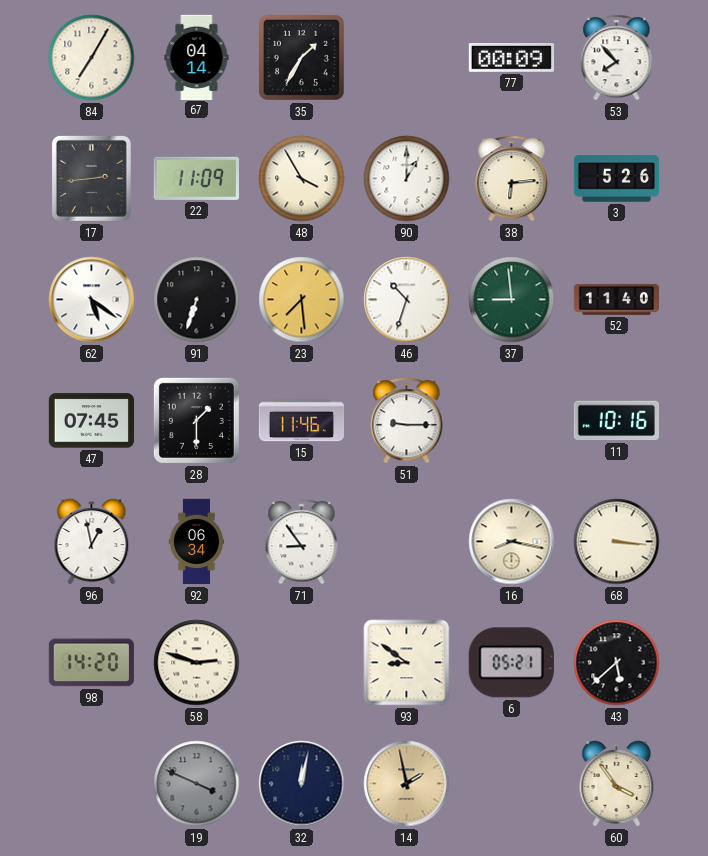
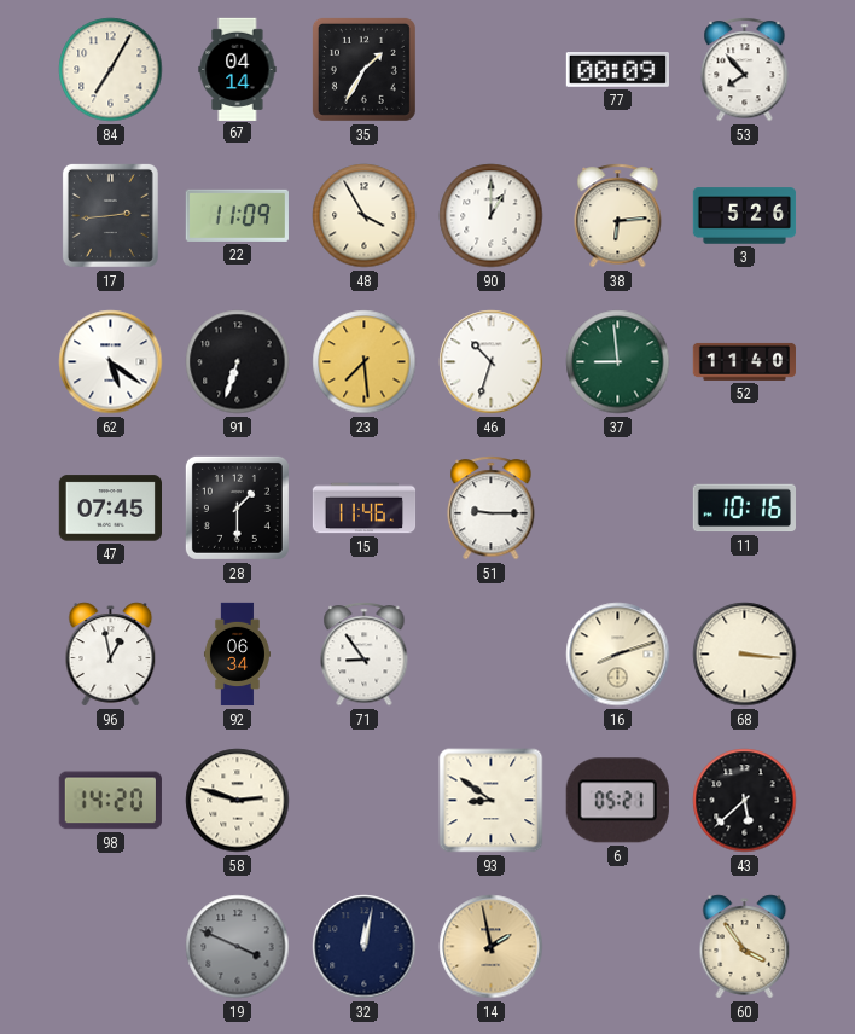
16: 8:17 -> 8:12 (618, 655)
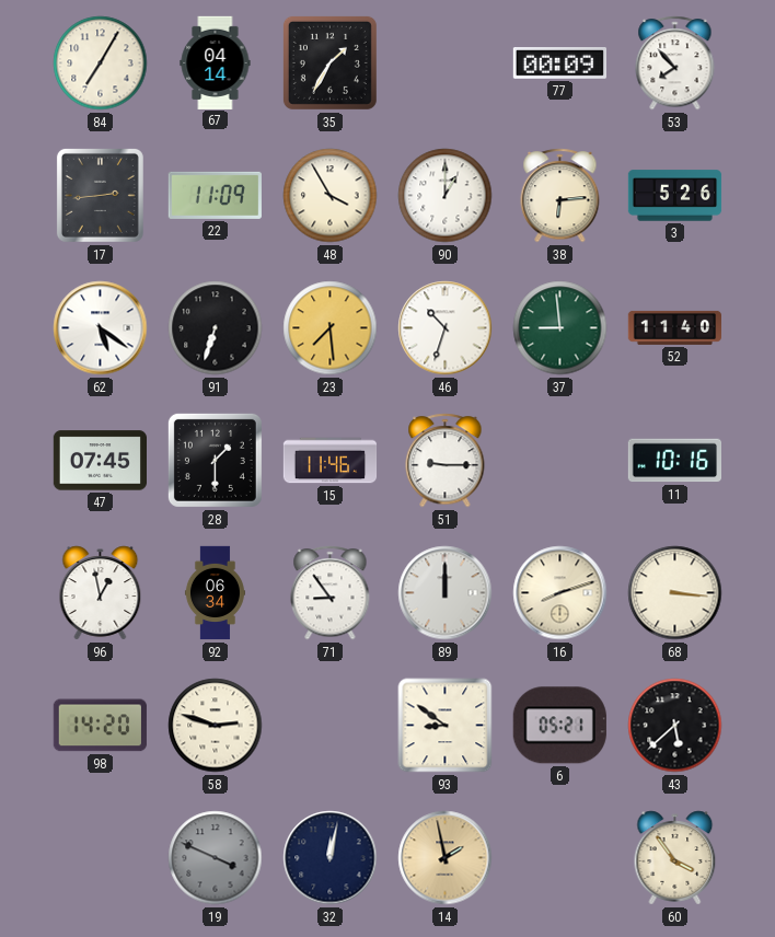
89: none -> 12:00 (446, 593)
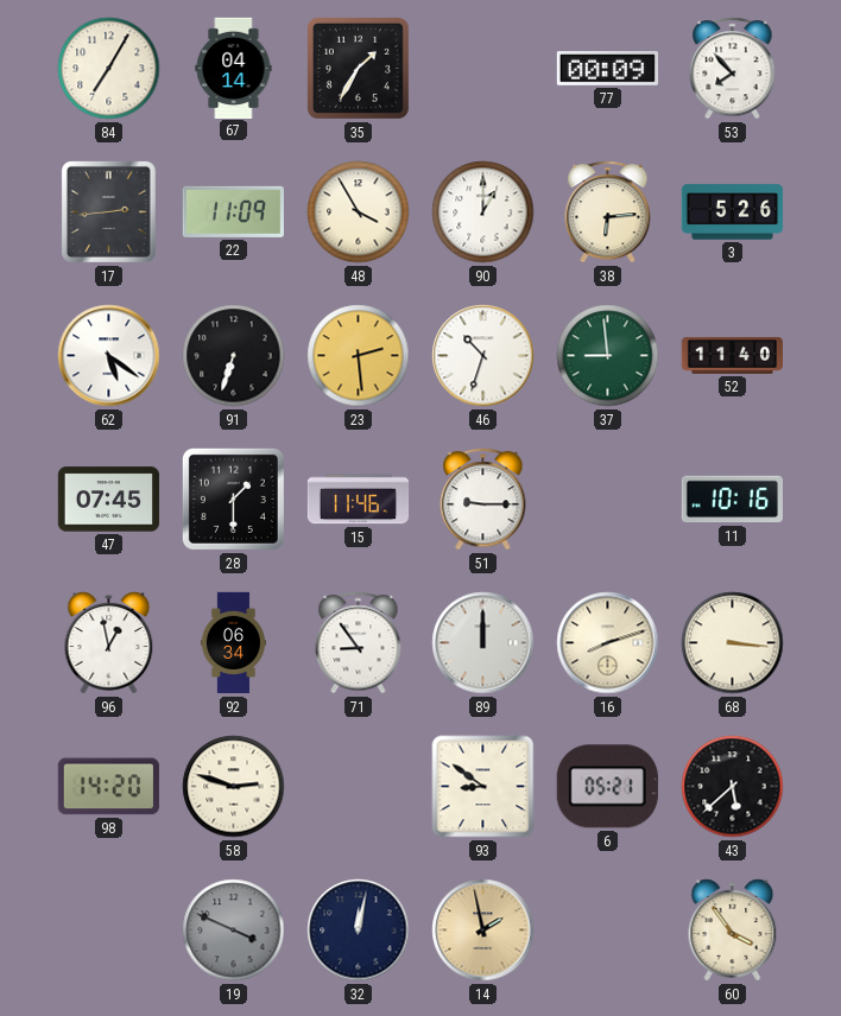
23: 7:29 -> 2:29 (359, 356)
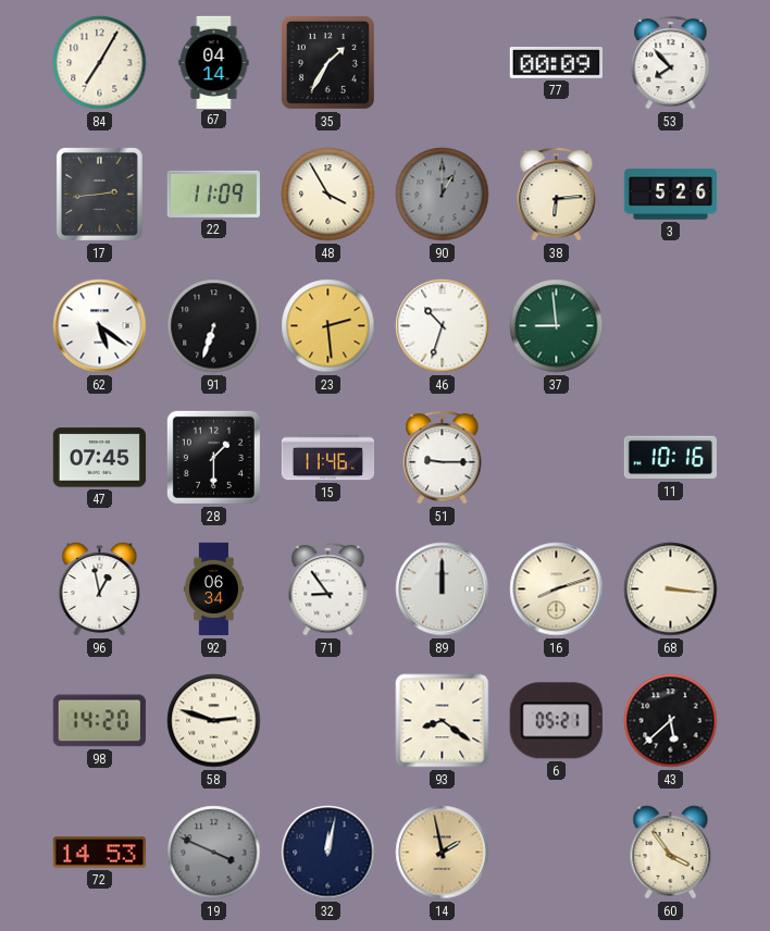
90 dial: white -> grey (443, 195)
52: 11:40 -> none (732, 355)
93: 8:51 -> 8:21 (443, 721)
72: none -> 14:53 (99, 853)
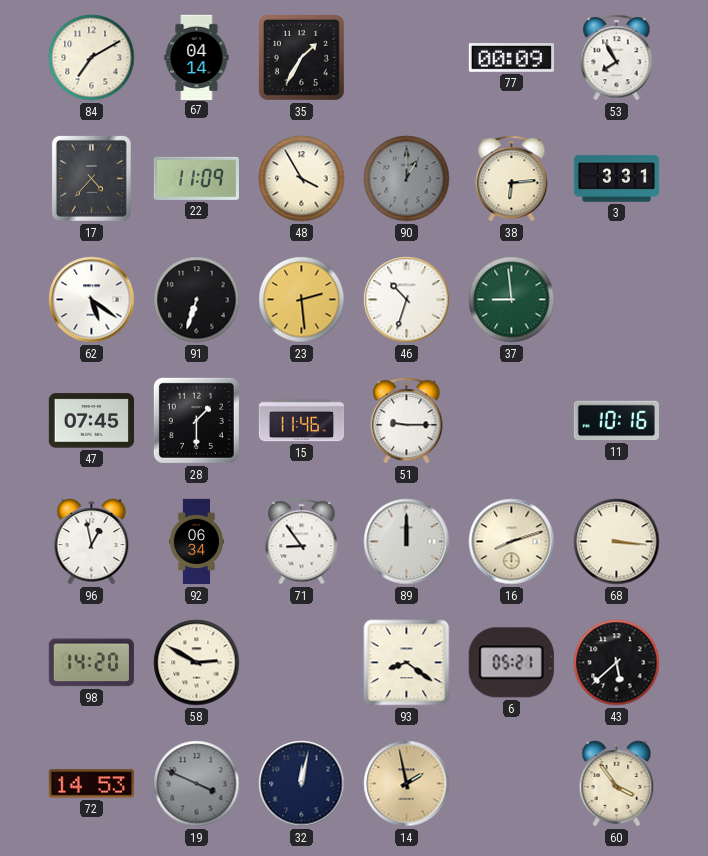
84: 7:05 -> 7:10 (92, 58)
53: 7:53 -> 7:55 (617, 58)
17: 2:44 -> 4:37 (91, 178)
3: 5:26 -> 3:31 (617, 179)
58: 2:48 -> 2:50 (197, 663)
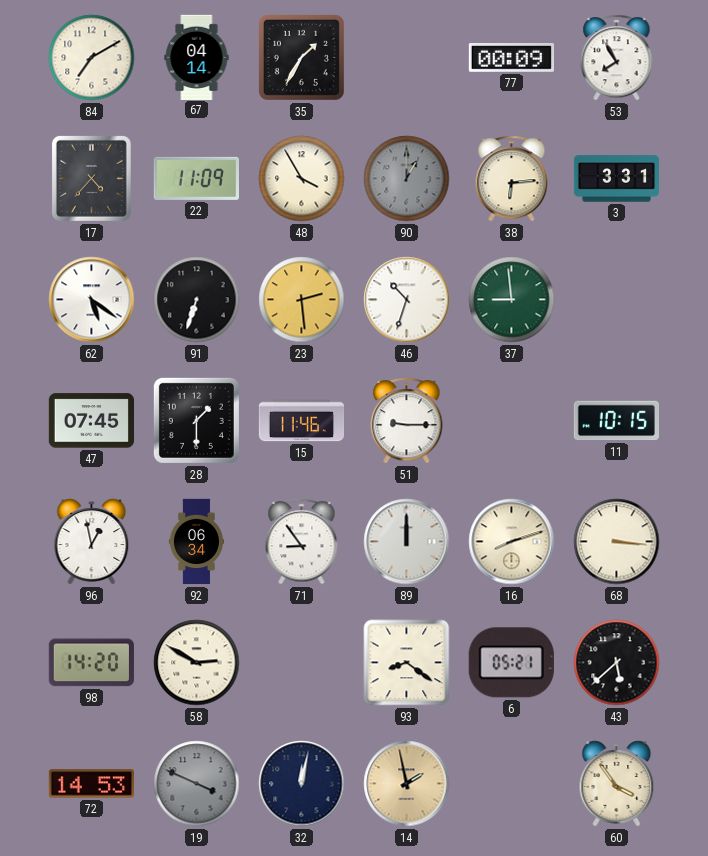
11: 10:16 -> 10:15 (616, 421)
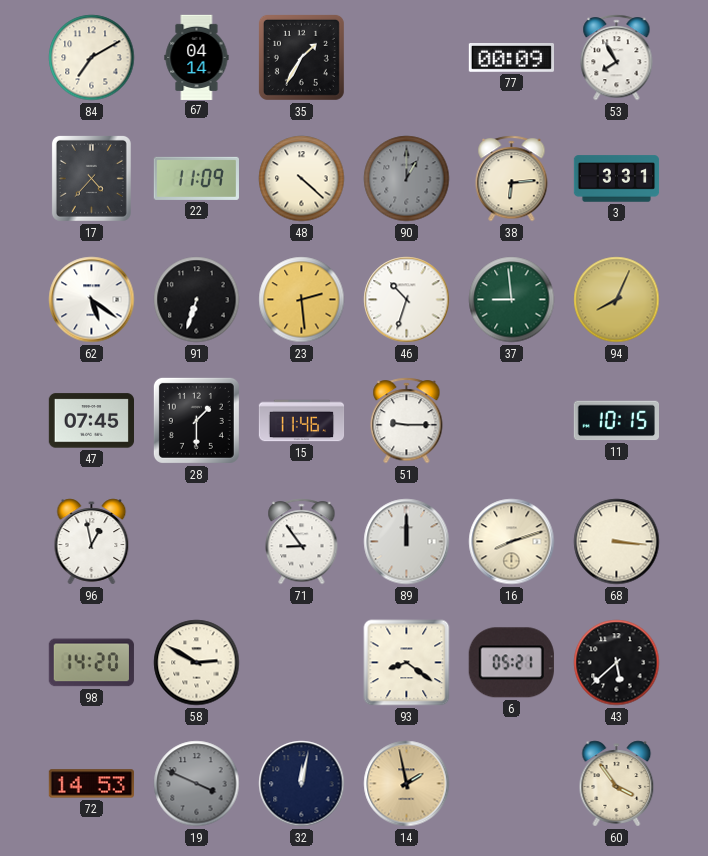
48: 3:55 -> 4:22 (302, 179)
94: none -> 8:04 (617, 300)
92: 06:34 -> none (196, 542)
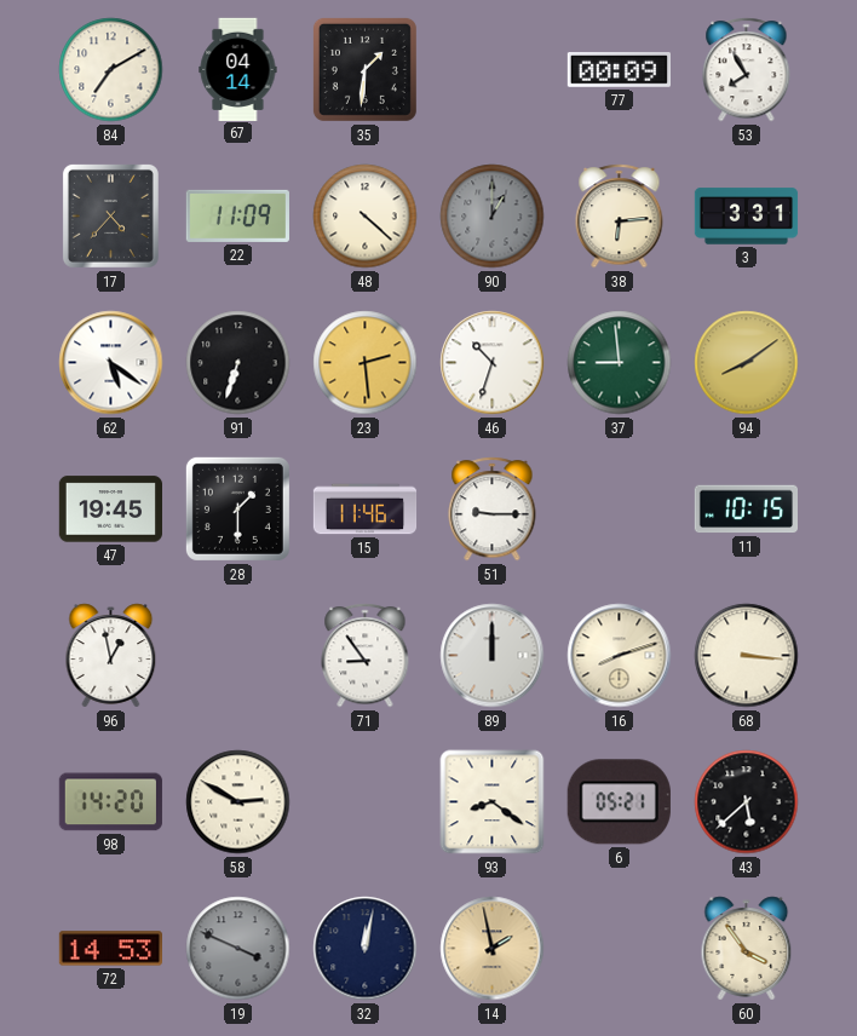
35: 1:35 -> 1:31 (364, 69)
94: 8:04 -> 8:09 (747, 363)
47: 07:45 -> 19:45 (110, 510)
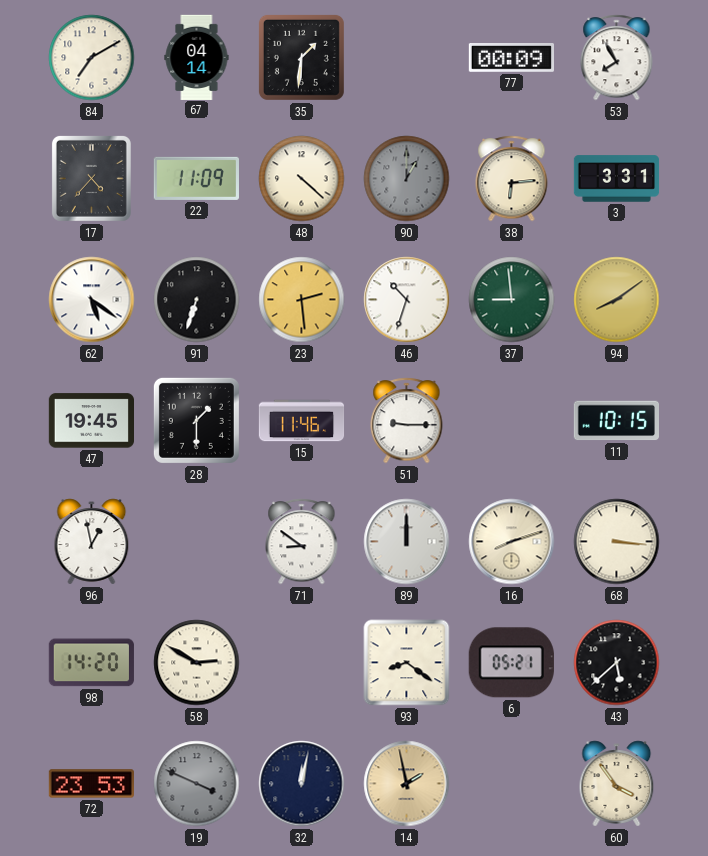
71: 8:54 -> 8:51 (302, 542)
72: 14:53 -> 23:53 (91, 784)
